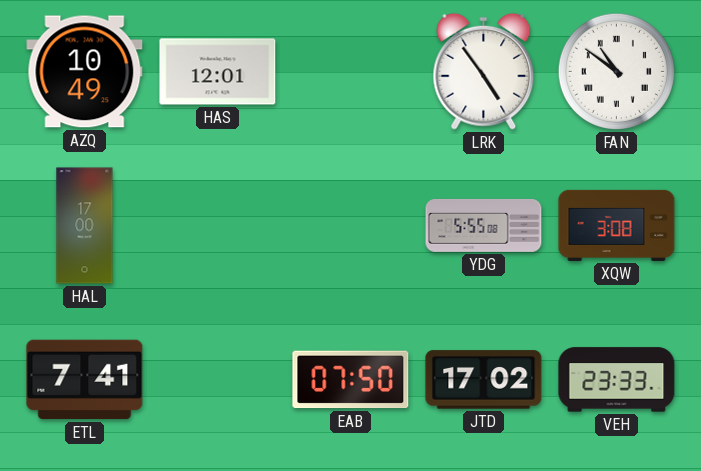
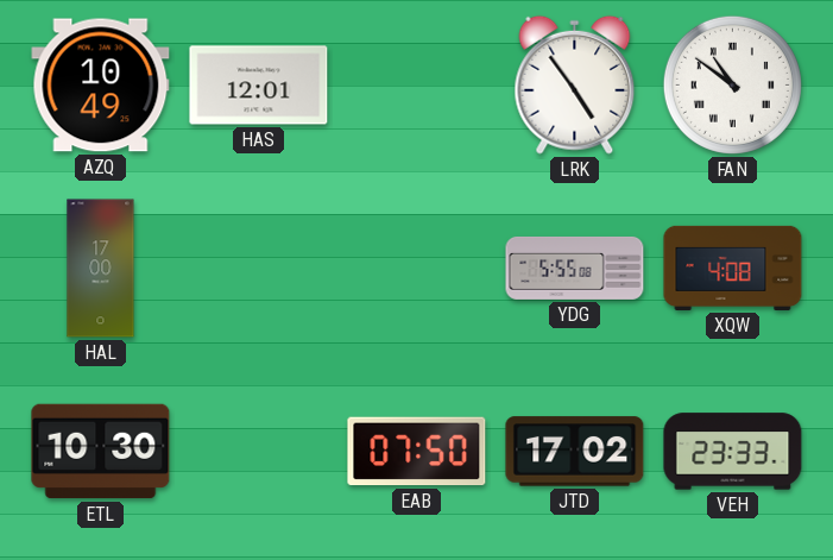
XQW: 3:08 -> 4:08 (733, 268)
ETL: 7:41 -> 10:30 (101, 452)
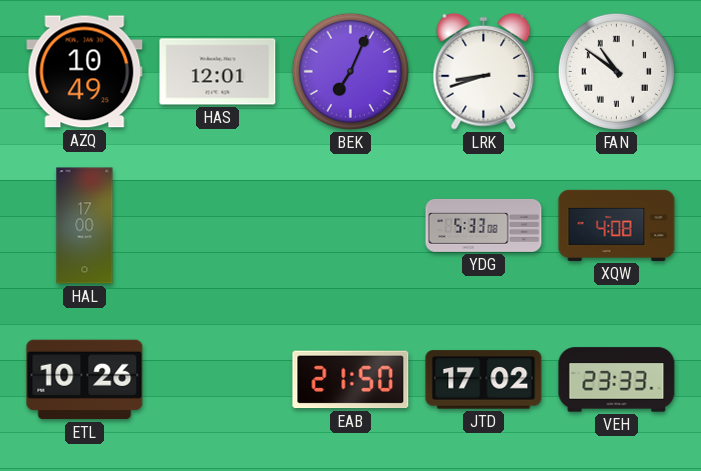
BEK: none -> 7:04 (350, 71)
LRK: 4:54 -> 8:42 (484, 71)
YDG: 5:55 -> 5:33 (484, 225)
ETL: 10:30 -> 10:26 (85, 380)
EAB: 07:50 -> 21:50 (351, 380)
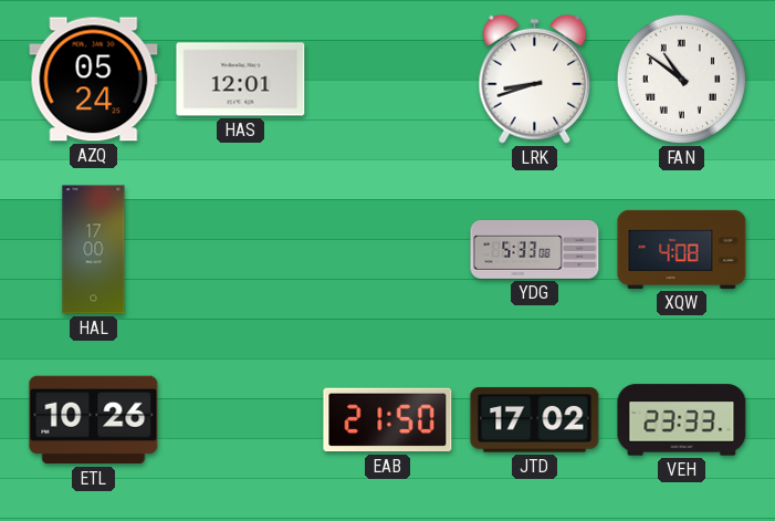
AZQ: 10:49 -> 05:24 (94, 80)
BEK: 7:04 -> none (350, 71)
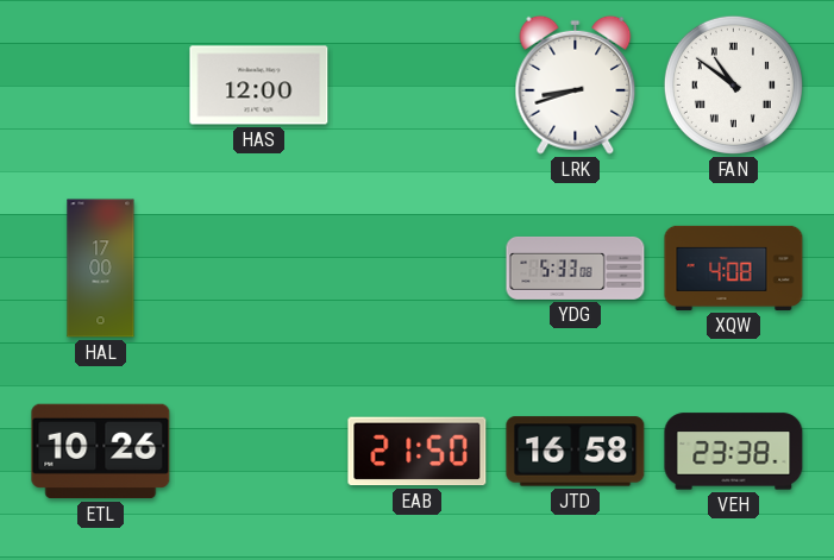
AZQ: 05:24 -> none (94, 80)
HAS: 12:01 -> 12:00 (259, 86)
JTD: 17:02 -> 16:58 (576, 452)
VEH: 23:33 -> 23:38 (734, 452)
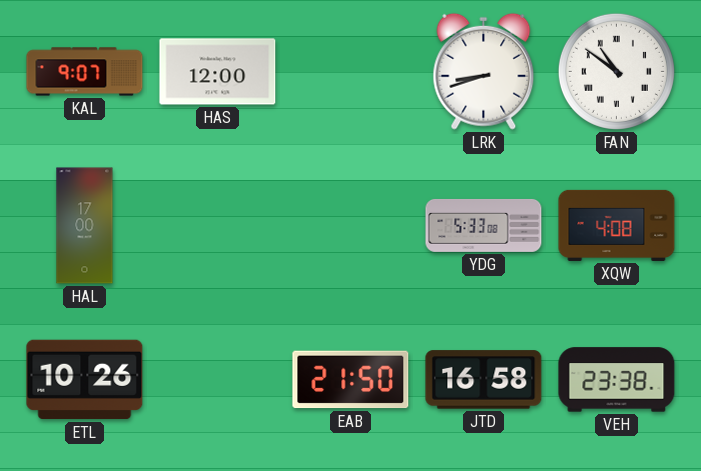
KAL: none -> 9:07 (85, 72)
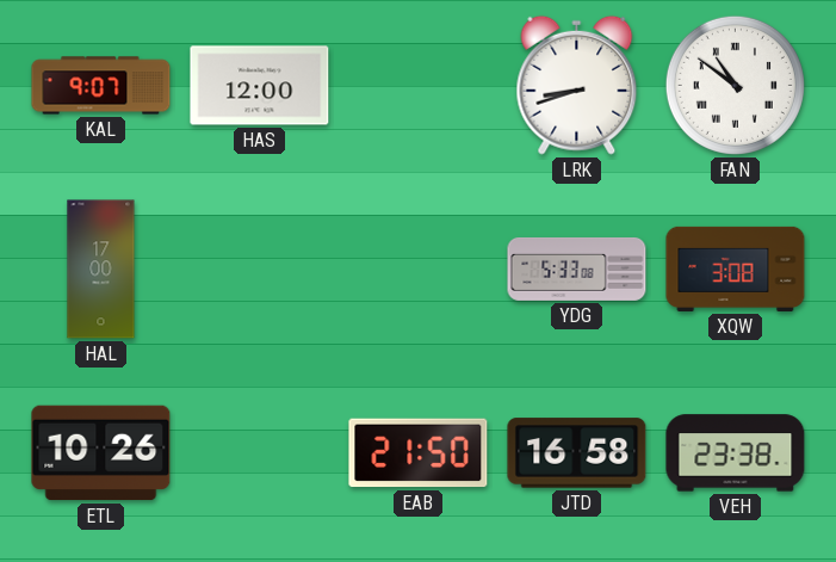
XQW: 4:08 -> 3:08 (736, 268)
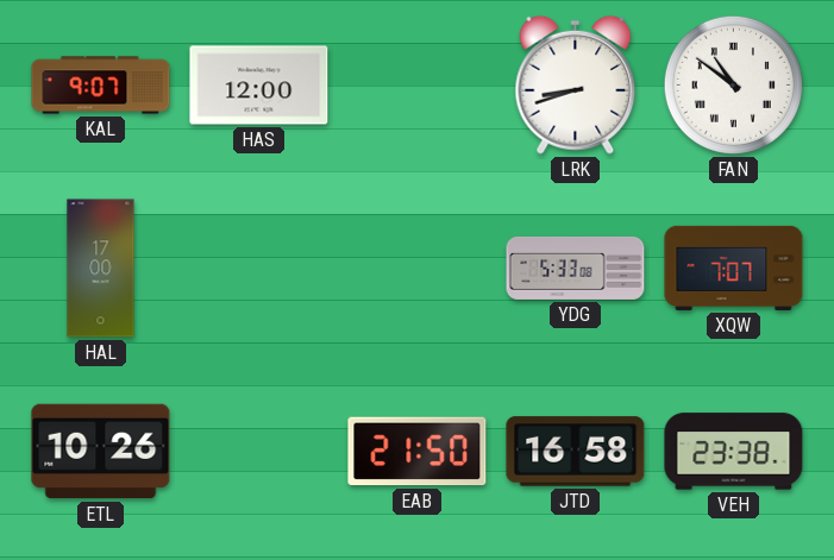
XQW: 3:08 -> 7:07 (734, 268)
